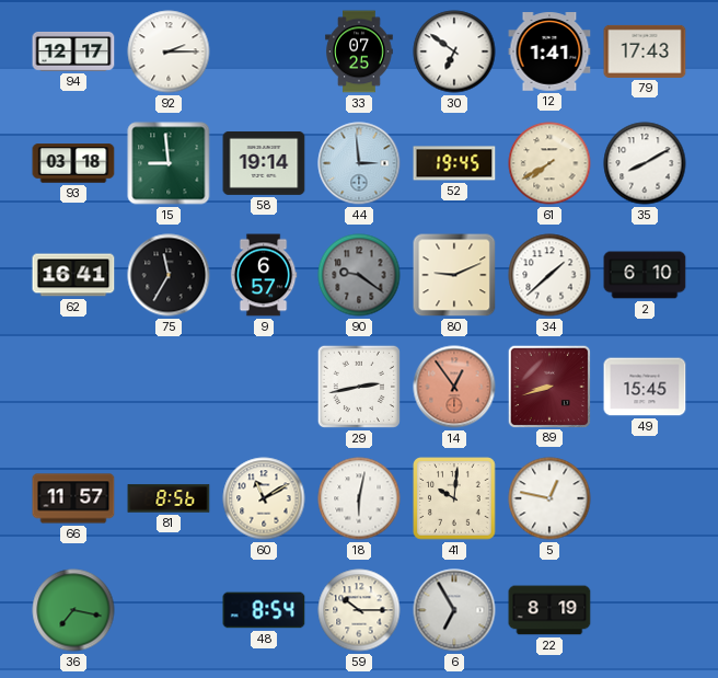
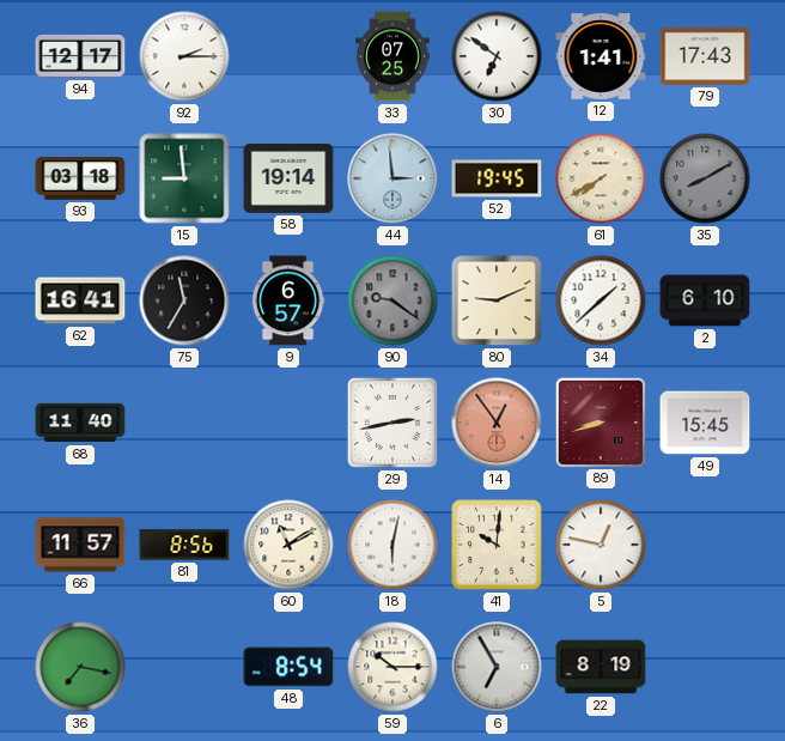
35 dial: white -> grey (705, 178)
68: none -> 11:40 (80, 423)
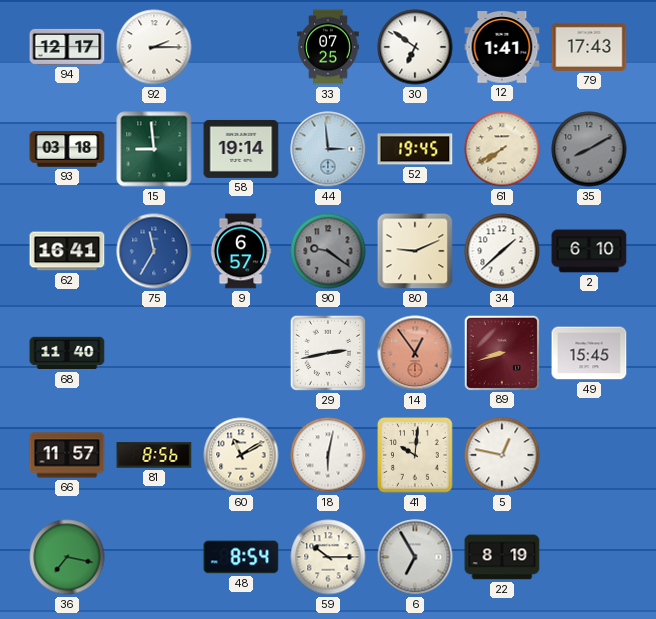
75 dial: black -> blue (154, 251)
